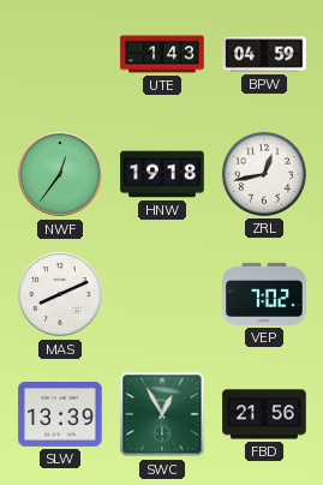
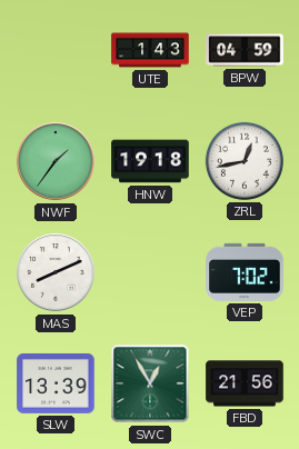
NWF: 12:36 -> 1:36 (56, 161)
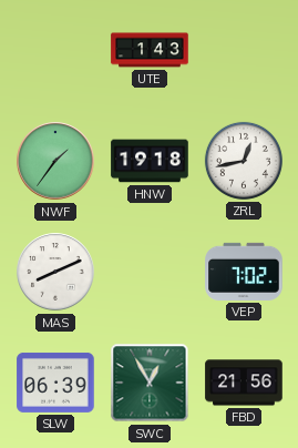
BPW: 04:59 -> none (245, 50)
SLW: 13:39 -> 06:39 (55, 383)
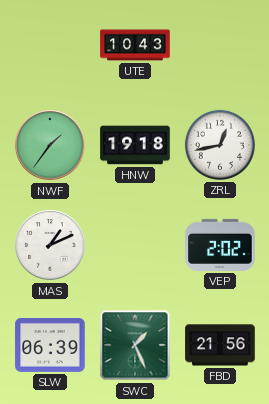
UTE: 1:43 -> 10:43 (135, 45)
MAS: 8:11 -> 1:11 (50, 245)
VEP: 7:02 -> 2:02 (220, 245)
SWC: 12:55 -> 1:26 (135, 345)
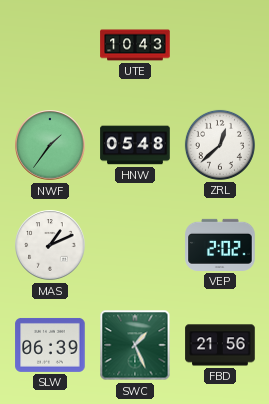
HNW: 19:18 -> 05:48 (135, 145)
ZRL: 12:43 -> 12:38 (220, 145)
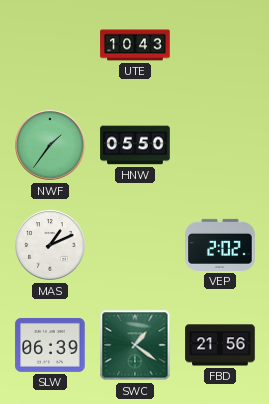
HNW: 05:48 -> 05:50 (135, 145)
ZRL: 12:38 -> none (220, 145)
SWC: 1:26 -> 1:21 (135, 345)
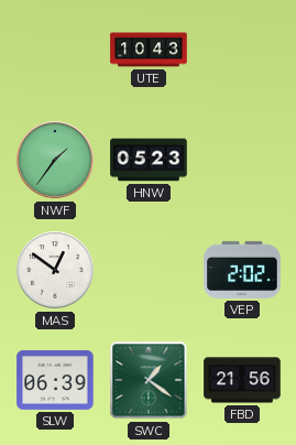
HNW: 05:50 -> 05:23 (149, 160)
MAS: 1:11 -> 12:51 (55, 270)
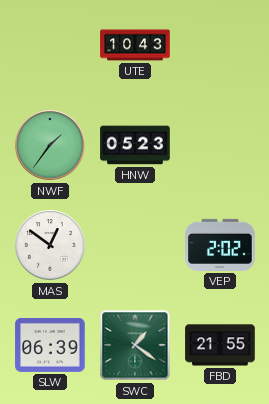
FBD: 21:56 -> 21:55 (220, 345)
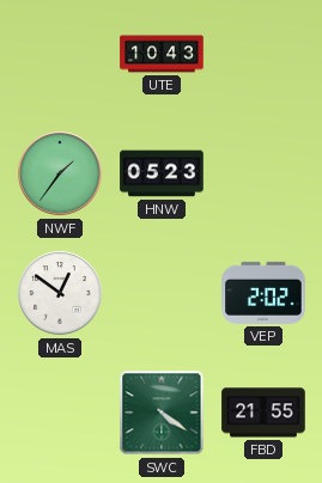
SLW: 06:39 -> none (50, 345)
SWC: 1:21 -> 4:21 (162, 412)
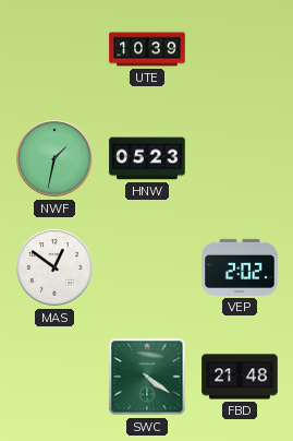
UTE: 10:43 -> 10:39 (147, 49)
NWF: 1:36 -> 1:32 (54, 158)
FBD: 21:55 -> 21:48 (240, 377)
